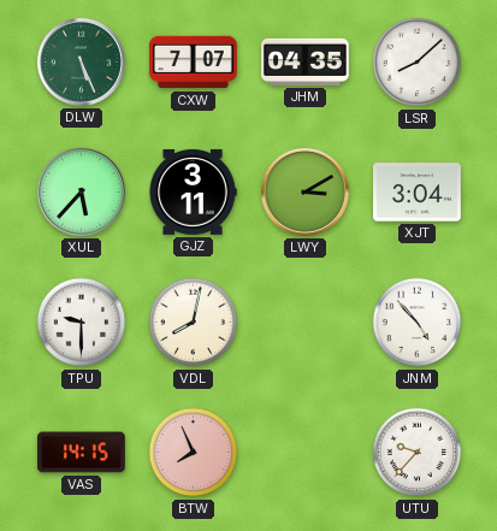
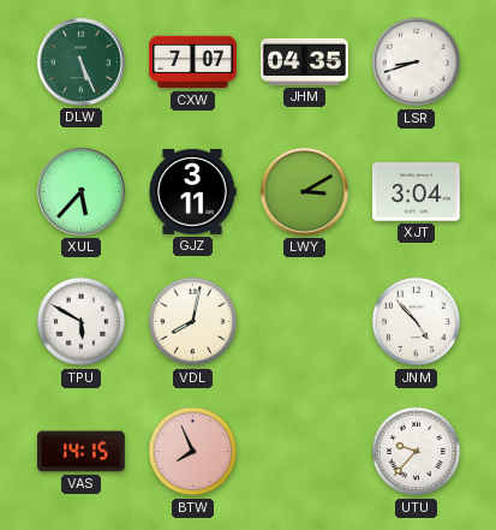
LSR: 8:08 -> 8:42 (417, 62)
TPU: 9:30 -> 5:50 (82, 322)
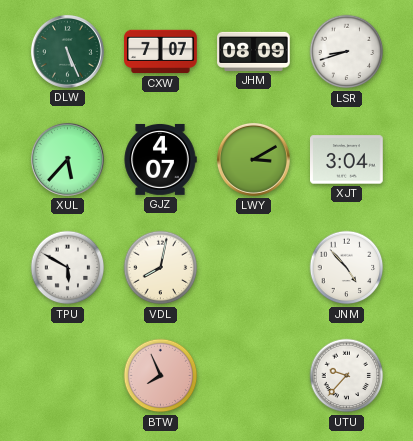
JHM: 04:35 -> 08:09 (254, 51)
GJZ: 3:11 -> 4:07 (160, 159)
VAS: 14:15 -> none (82, 452)
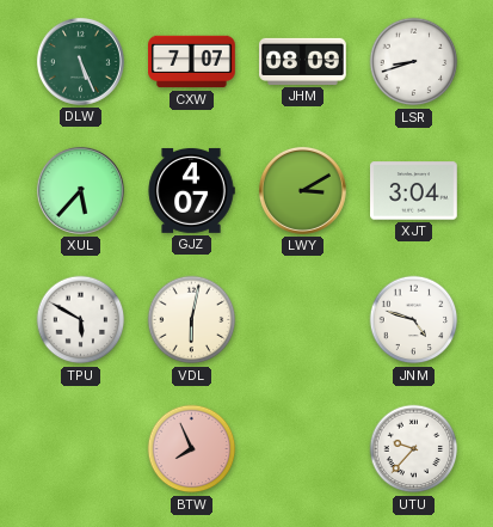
VDL: 8:02 -> 6:02 (192, 320)
JNM: 4:53 -> 4:48 (414, 320)
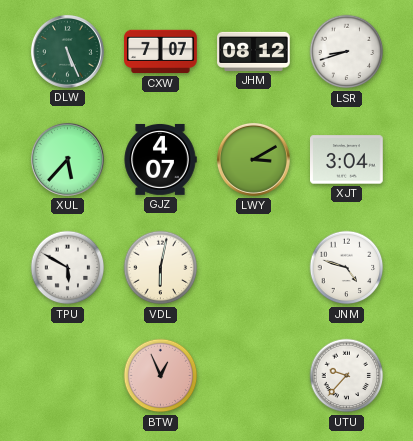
JHM: 08:09 -> 08:12 (254, 51)
BTW: 7:56 -> 12:56 (161, 376)
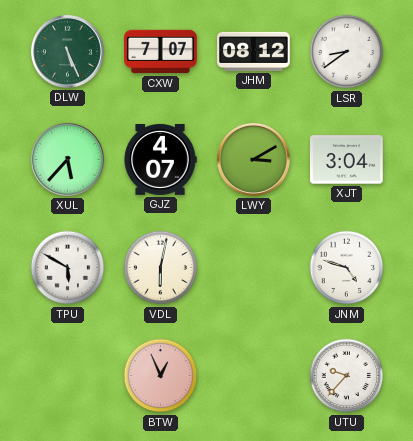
LSR: 8:42 -> 8:39 (347, 52)
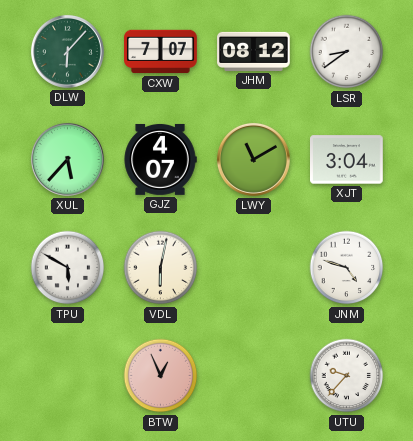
DLW: 5:26 -> 6:07 (67, 51)
LWY: 3:10 -> 11:10 (253, 159)
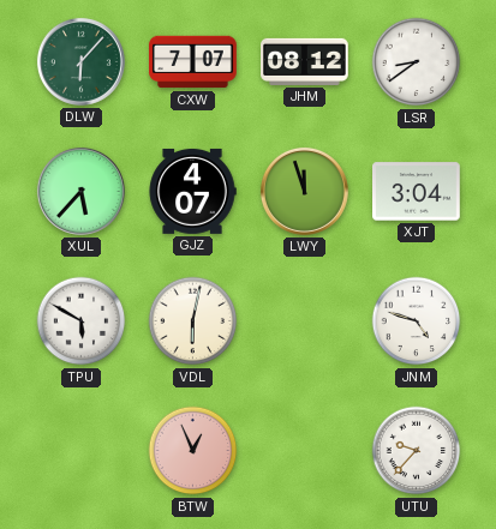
LWY: 11:10 -> 11:57 (304, 191)
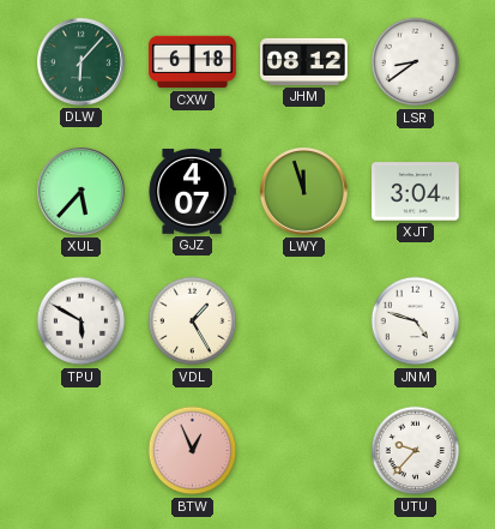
CXW: 7:07 -> 6:18 (193, 62)
VDL: 6:02 -> 1:25 (193, 321)
